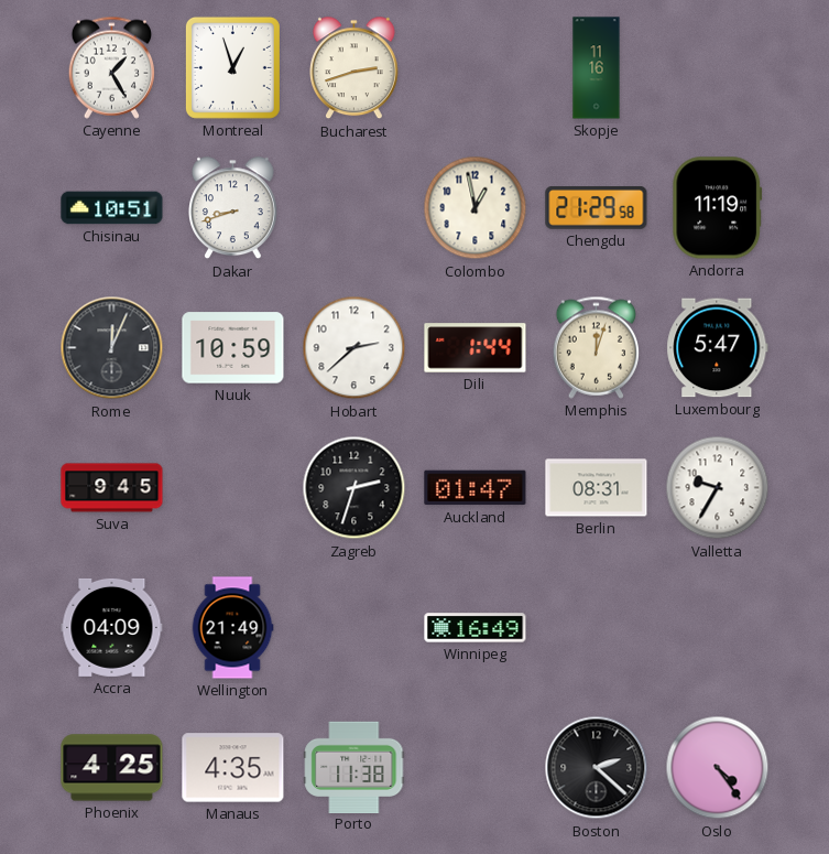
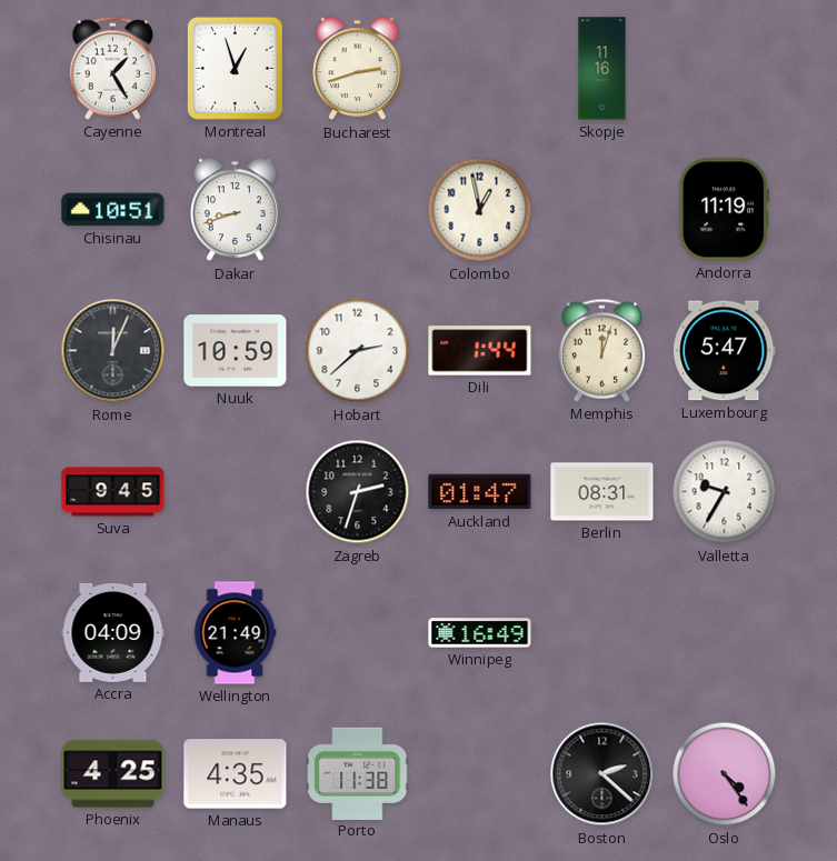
Chengdu: 21:29 -> none (597, 208)
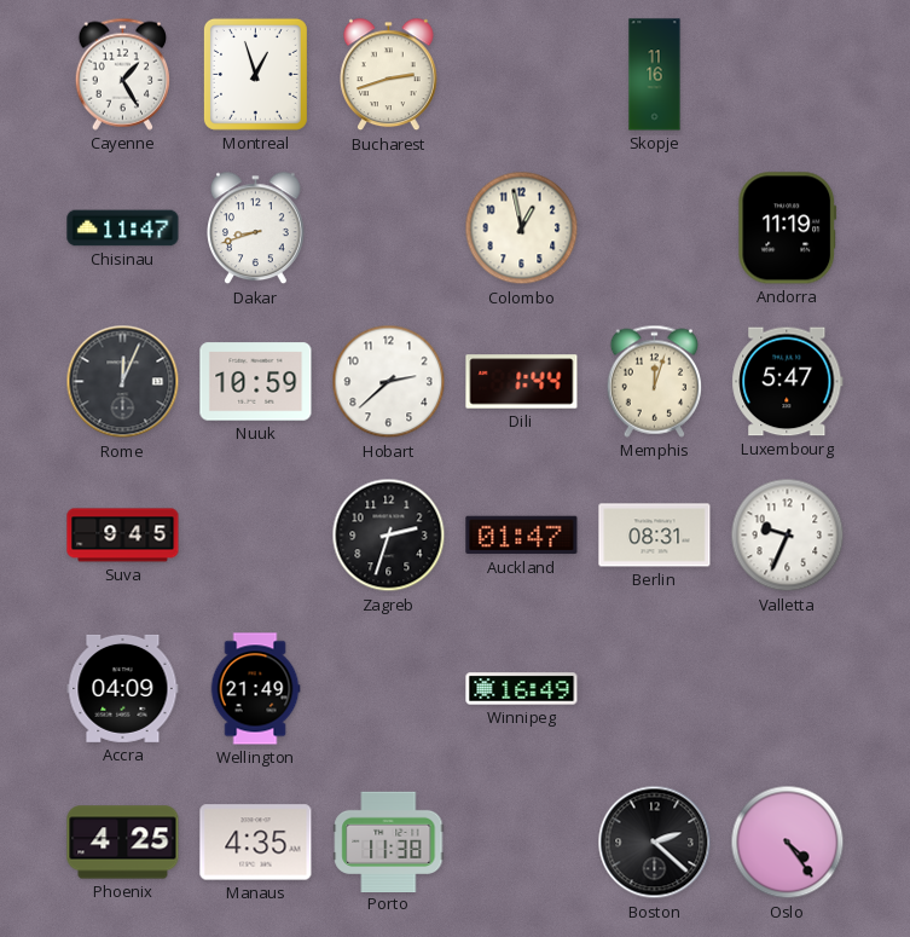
Chisinau: 10:51 -> 11:47 (123, 229)
Valletta: 9:35 -> 9:34 (788, 536)
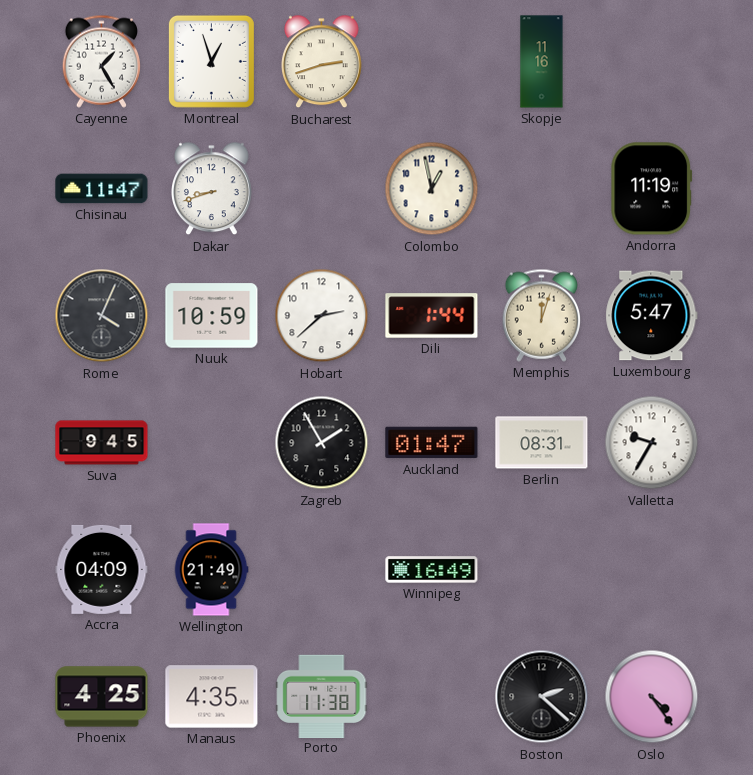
Rome: 12:04 -> 4:04 (102, 316)
Zagreb: 2:33 -> 1:55 (322, 443)
Valletta: 9:34 -> 9:35 (652, 443)
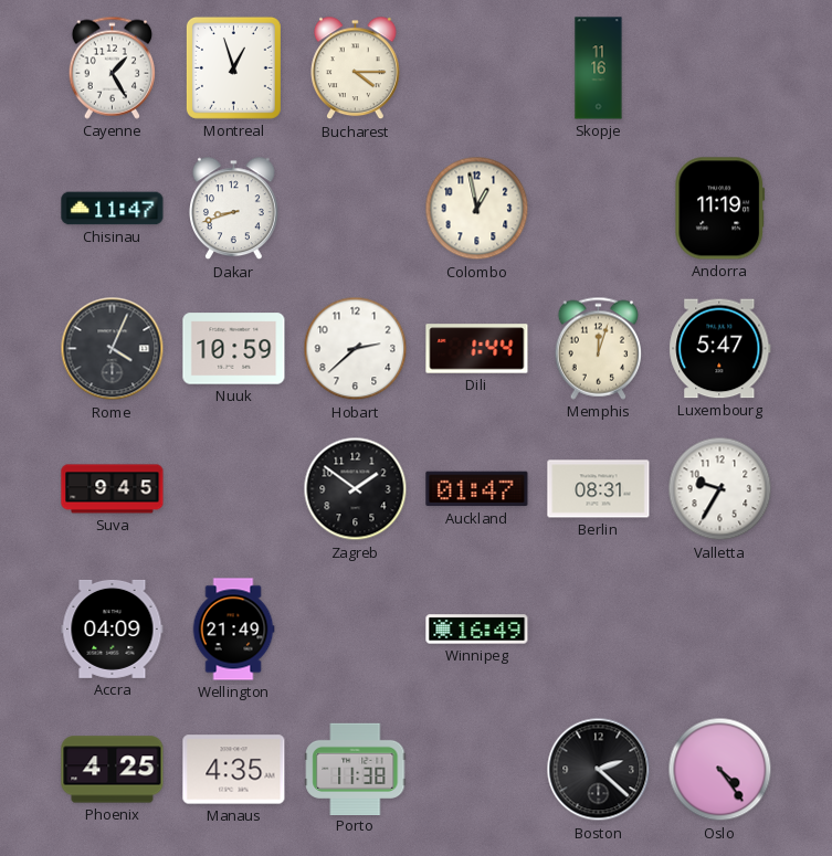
Bucharest: 2:42 -> 4:15 (356, 68)
Zagreb: 1:55 -> 1:51 (356, 489)
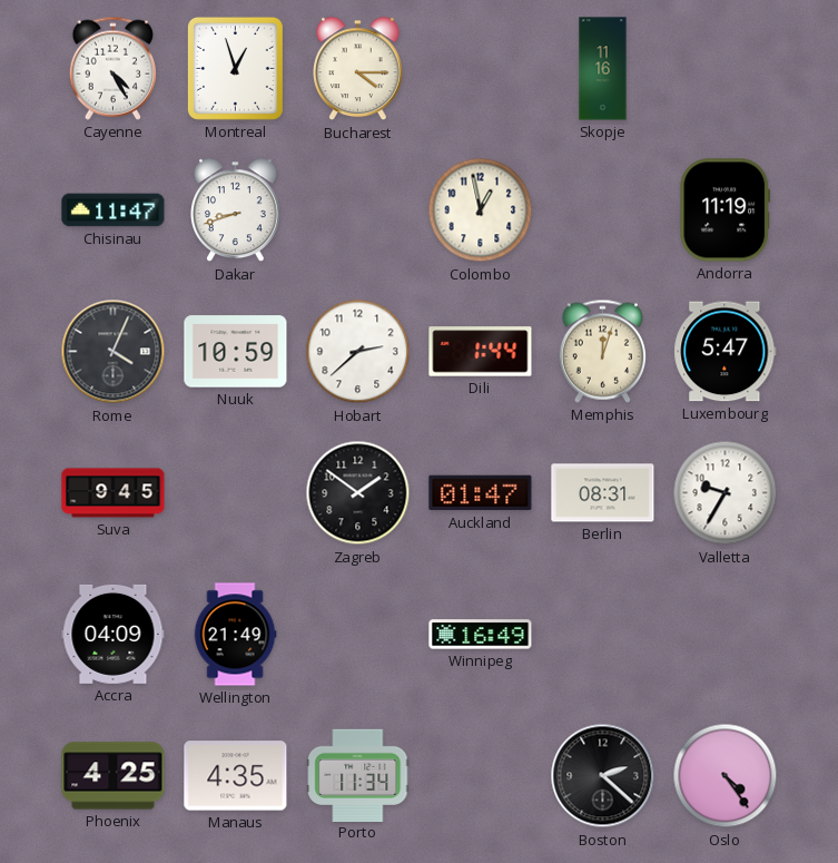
Cayenne: 1:25 -> 4:25 (112, 68)
Porto: 11:38 -> 11:34 (358, 775)
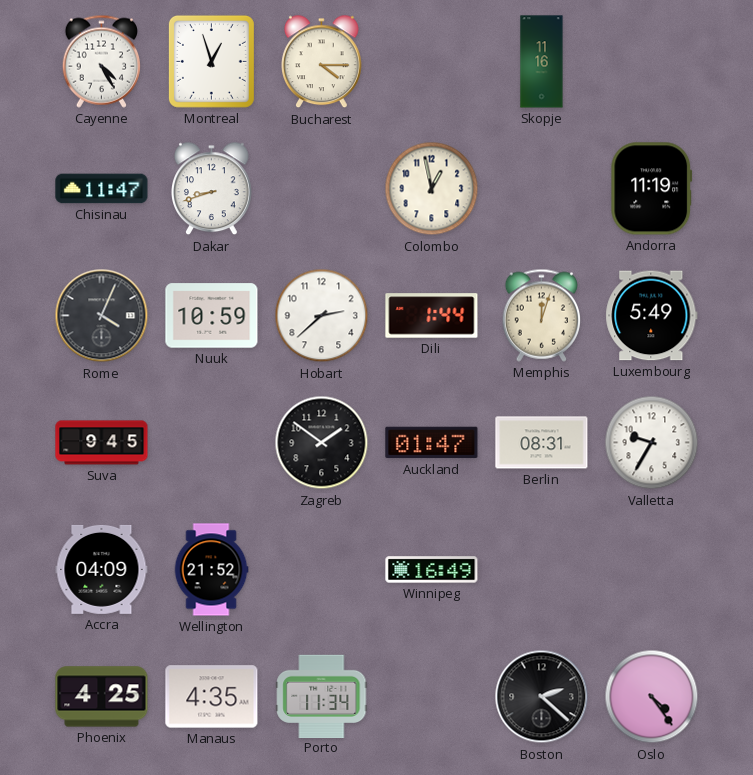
Luxembourg: 5:47 -> 5:49 (652, 316)
Wellington: 21:49 -> 21:52 (211, 570)
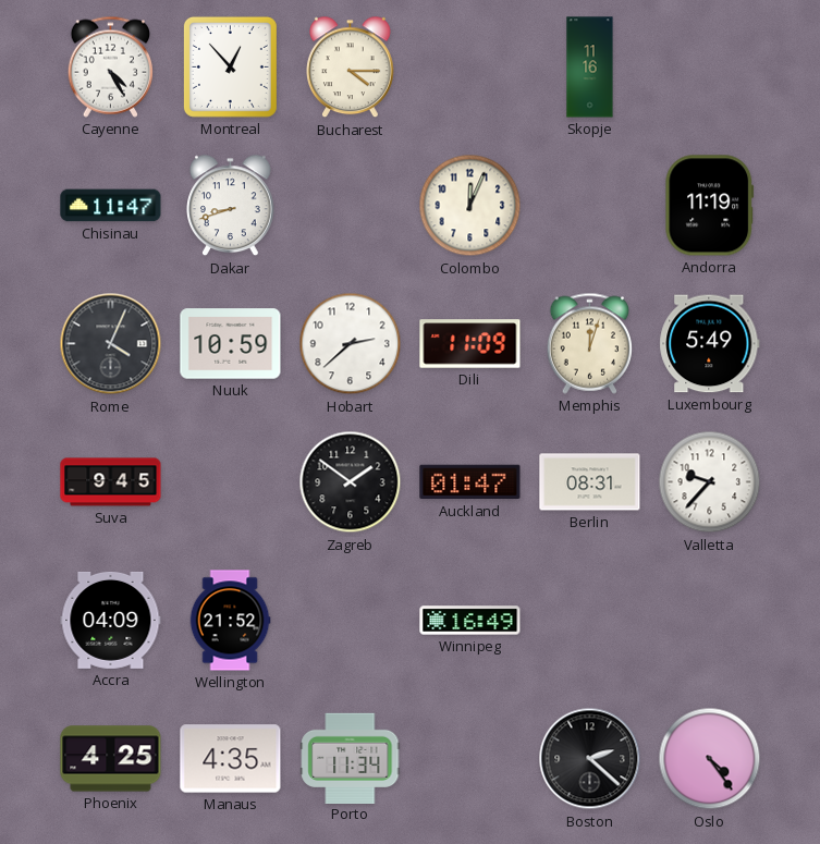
Montreal: 12:57 -> 12:53 (230, 66)
Colombo: 12:58 -> 12:04 (470, 206)
Dili: 1:44 -> 11:09 (470, 344)
Valletta: 9:35 -> 9:37 (710, 482)
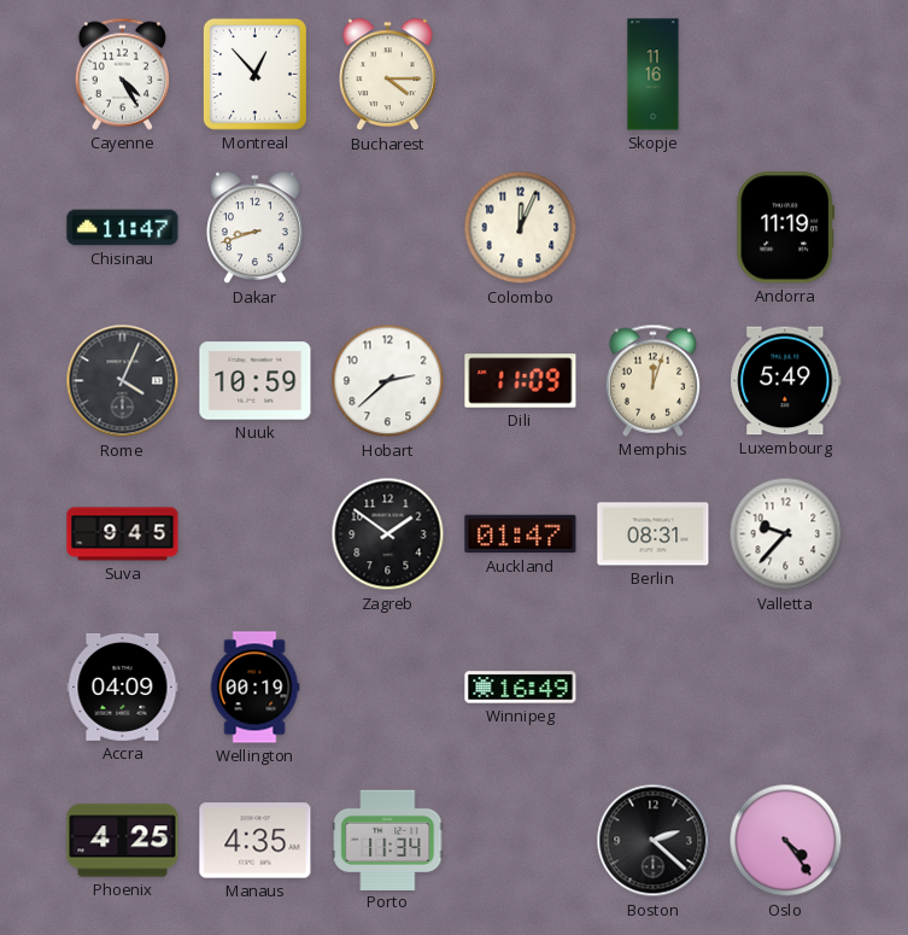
Wellington: 21:52 -> 00:19 (254, 688)
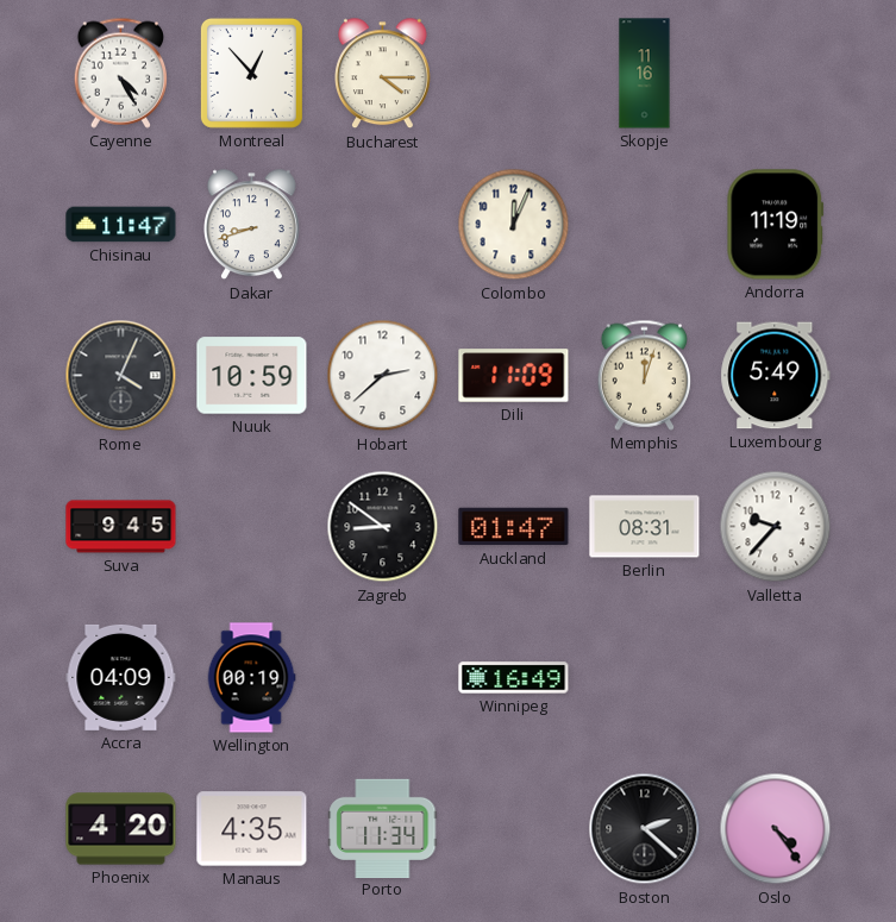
Zagreb: 1:51 -> 8:51 (383, 527)
Phoenix: 4:25 -> 4:20 (121, 829)
